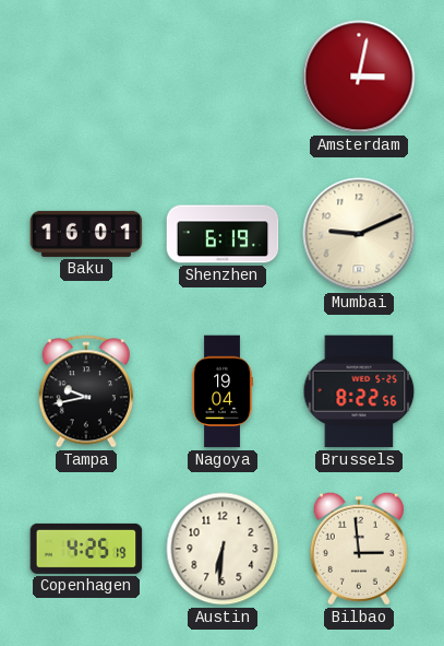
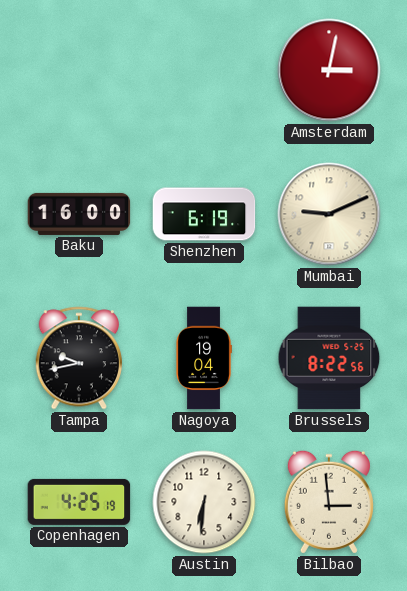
Baku: 16:01 -> 16:00 (79, 214)
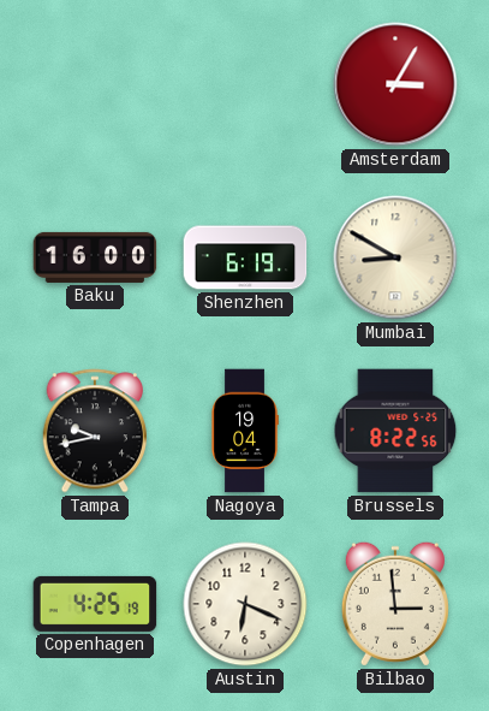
Amsterdam: 3:02 -> 3:05 (395, 84)
Mumbai: 9:11 -> 8:50 (395, 257)
Austin: 6:31 -> 6:19 (245, 604)
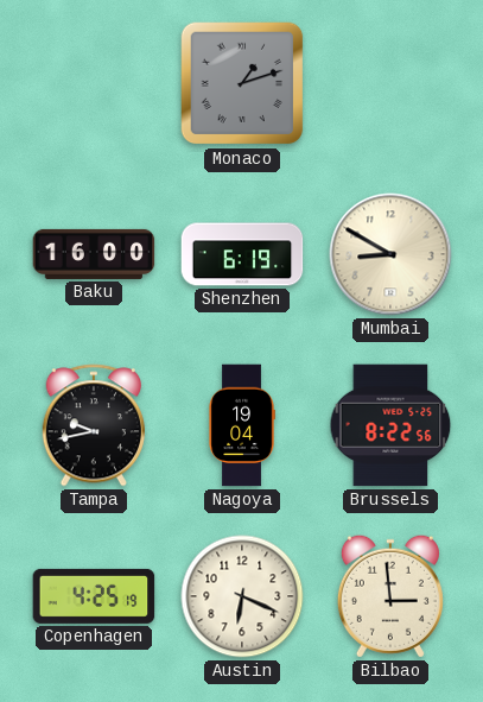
Monaco: none -> 1:12 (242, 83)
Amsterdam: 3:05 -> none (395, 84)
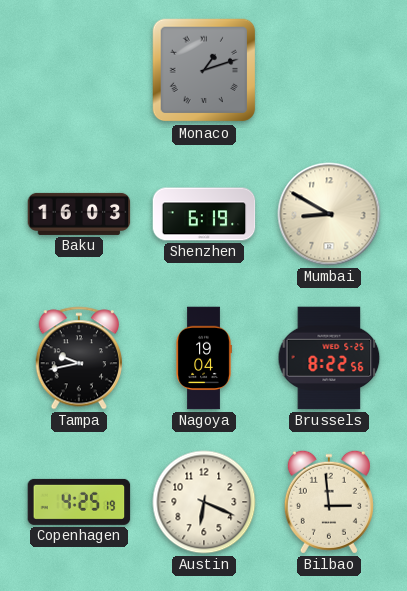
Baku: 16:00 -> 16:03 (79, 214)
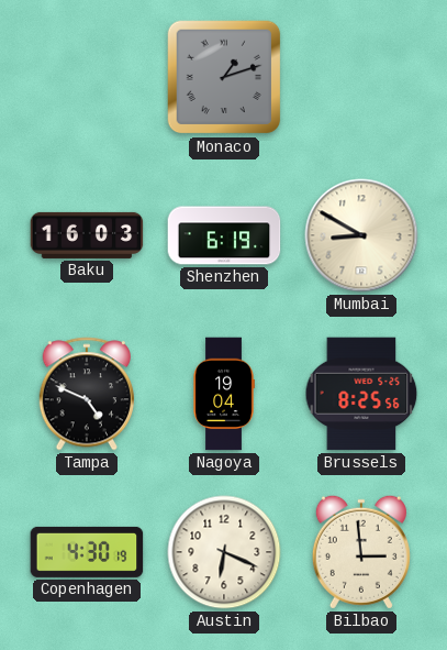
Tampa: 9:43 -> 4:49 (86, 394)
Brussels: 8:22 -> 8:25 (361, 394)
Copenhagen: 4:25 -> 4:30 (87, 552)
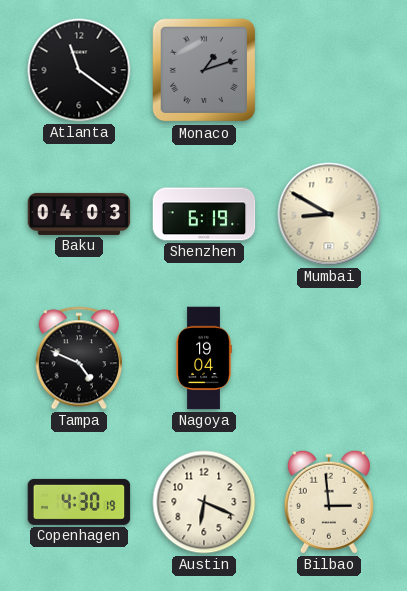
Atlanta: none -> 11:21 (79, 70)
Baku: 16:03 -> 04:03 (79, 214)
Brussels: 8:25 -> none (361, 394)
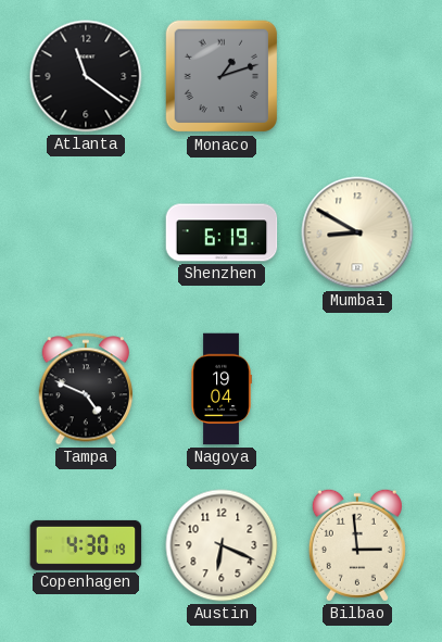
Baku: 04:03 -> none (79, 214)
